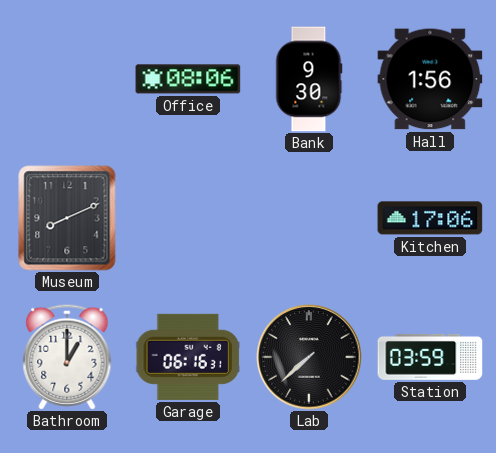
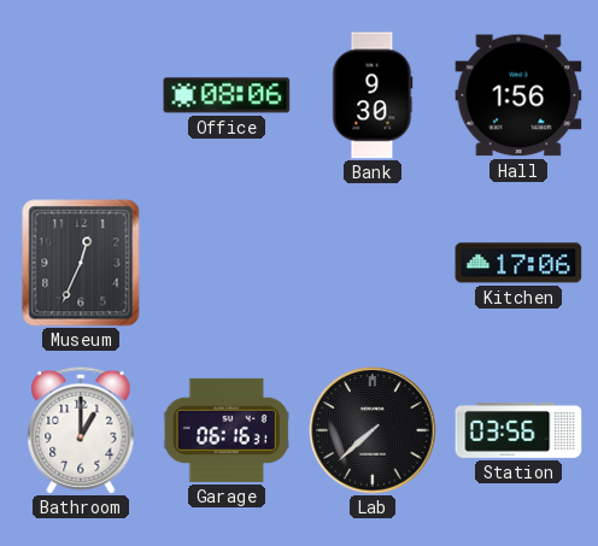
Museum: 8:11 -> 12:34 (81, 263)
Station: 03:59 -> 03:56 (518, 430)
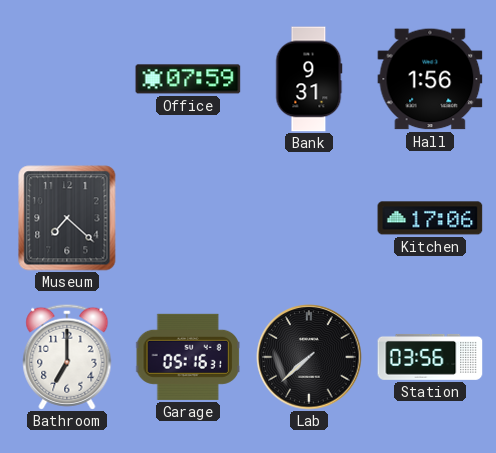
Office: 08:06 -> 07:59 (188, 79)
Bank: 9:30 -> 9:31 (309, 79)
Museum: 12:34 -> 7:22 (67, 218)
Bathroom: 1:00 -> 7:00 (67, 357)
Garage: 06:16 -> 05:16 (188, 357)
